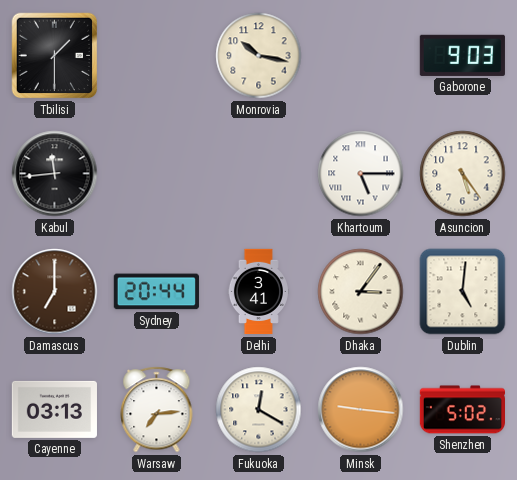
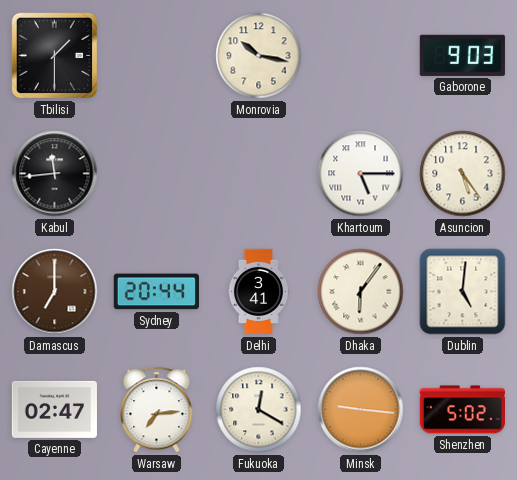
Dhaka: 3:06 -> 6:06 (361, 292)
Cayenne: 03:13 -> 02:47 (54, 409)
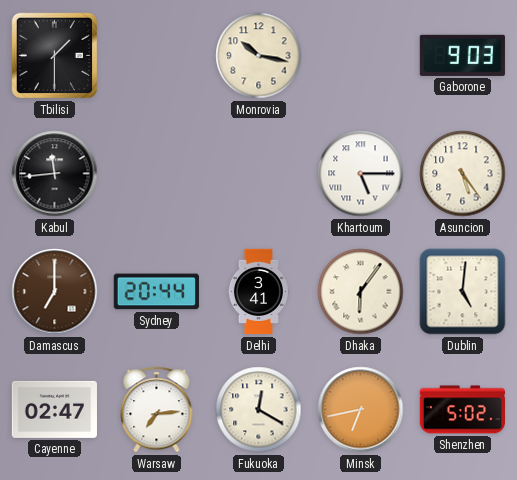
Minsk: 9:16 -> 6:43 (361, 410)
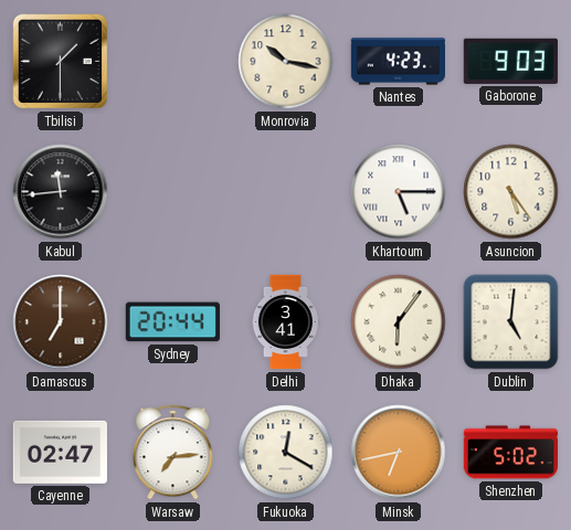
Nantes: none -> 4:23 (398, 62)
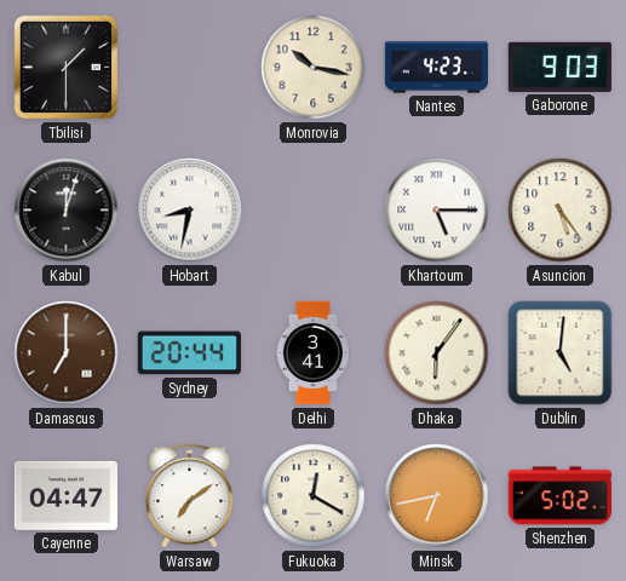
Kabul: 11:44 -> 12:03 (67, 211)
Hobart: none -> 8:32 (190, 211)
Cayenne: 02:47 -> 04:47 (65, 495)
Warsaw: 7:14 -> 7:09 (190, 496)
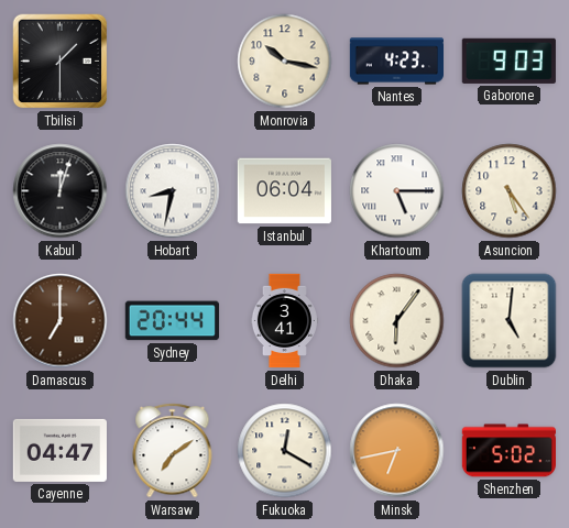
Istanbul: none -> 06:04 (284, 191)
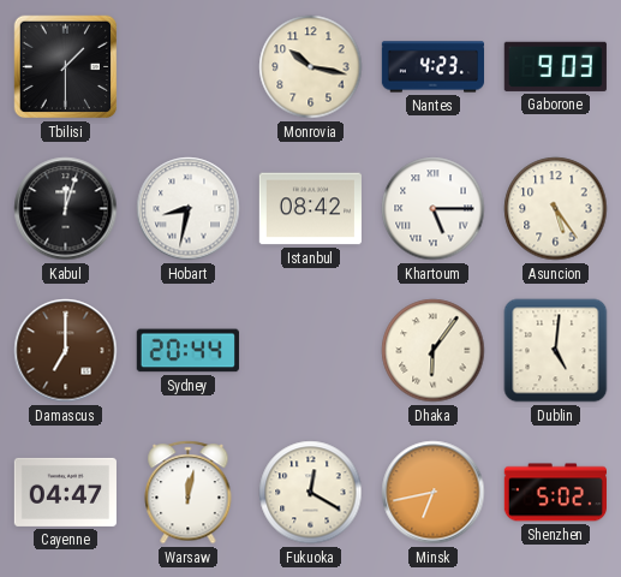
Istanbul: 06:04 -> 08:42 (310, 209)
Delhi: 3:41 -> none (284, 321)
Warsaw: 7:09 -> 12:02 (189, 493)
